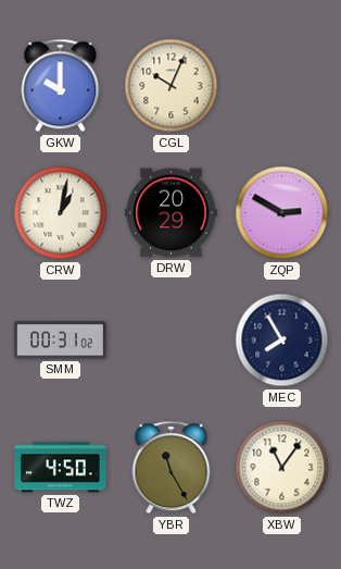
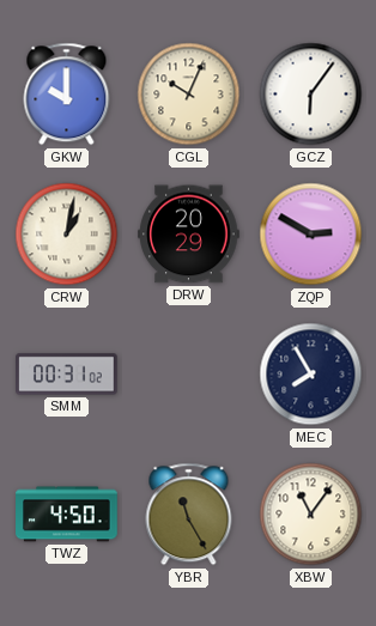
GCZ: none -> 6:06 (311, 95)
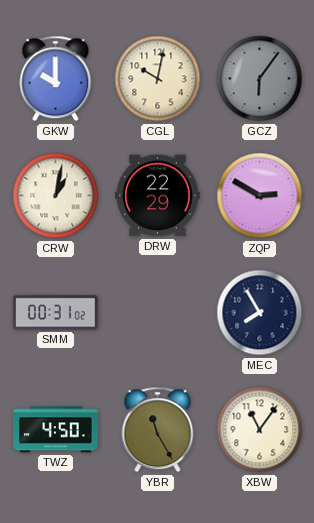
CGL: 10:04 -> 10:02 (158, 79)
GCZ dial: white -> grey (260, 79)
DRW: 20:29 -> 22:29 (158, 196)
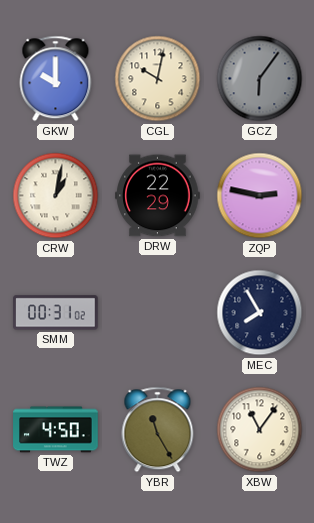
ZQP: 2:50 -> 2:47 (260, 196)
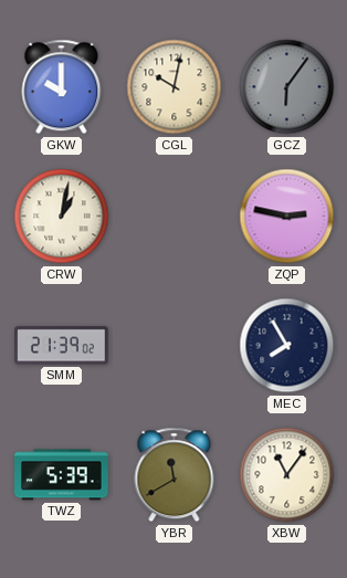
DRW: 22:29 -> none (158, 196)
SMM: 00:31 -> 21:39 (62, 346)
TWZ: 4:50 -> 5:39 (62, 475)
YBR: 11:25 -> 11:40 (175, 475)
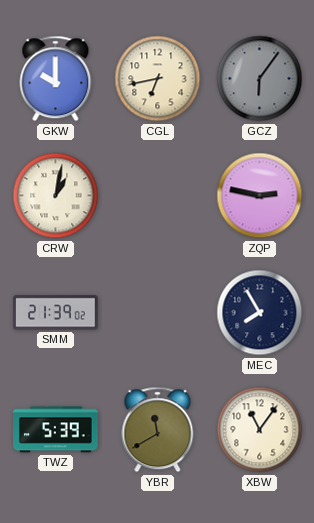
CGL: 10:02 -> 6:43 (158, 79)
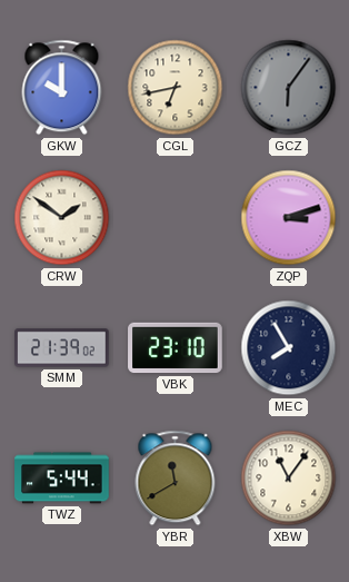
CRW: 1:02 -> 1:51 (62, 218)
ZQP: 2:47 -> 3:12 (289, 218)
VBK: none -> 23:10 (176, 348)
TWZ: 5:39 -> 5:44 (62, 479)
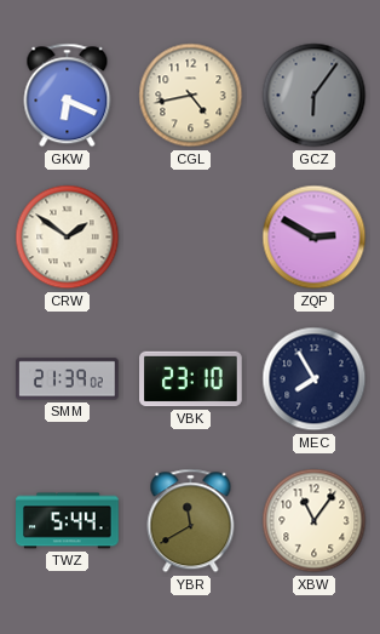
GKW: 10:00 -> 6:19 (68, 96)
CGL: 6:43 -> 4:43 (191, 96)
ZQP: 3:12 -> 2:50 (315, 238)
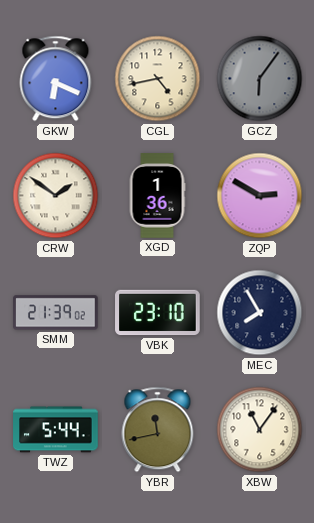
XGD: none -> 1:36 (157, 196)
YBR: 11:40 -> 11:43 (158, 430)
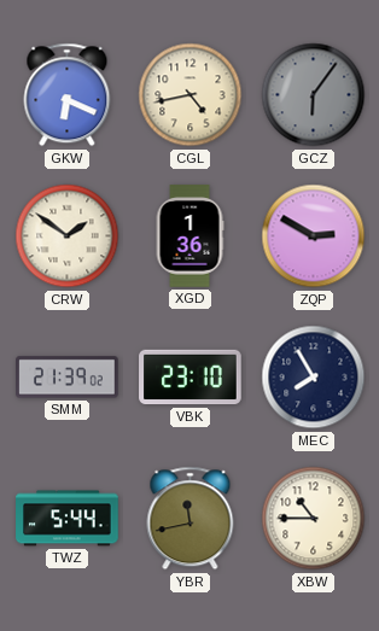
XBW: 11:06 -> 10:45 (314, 519)
